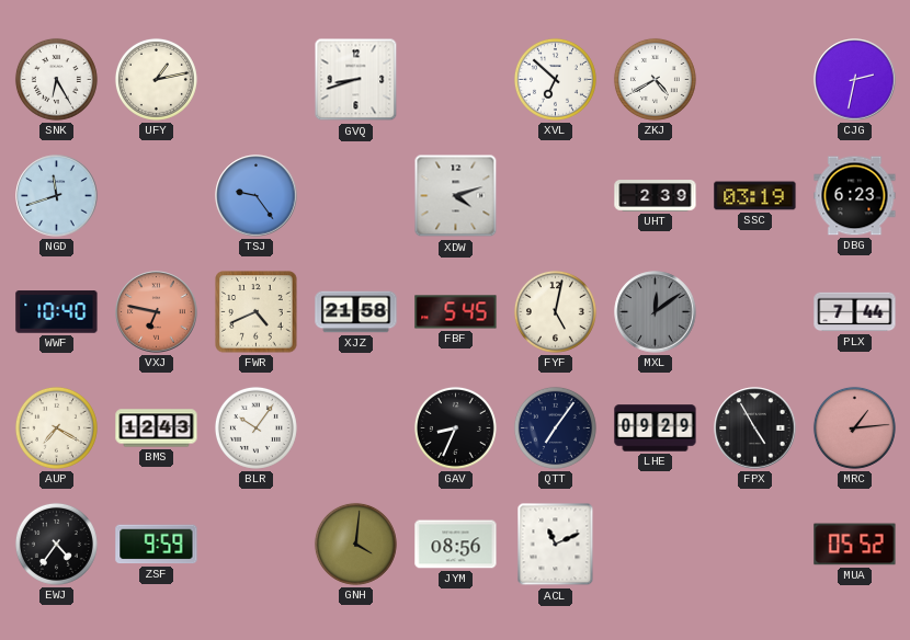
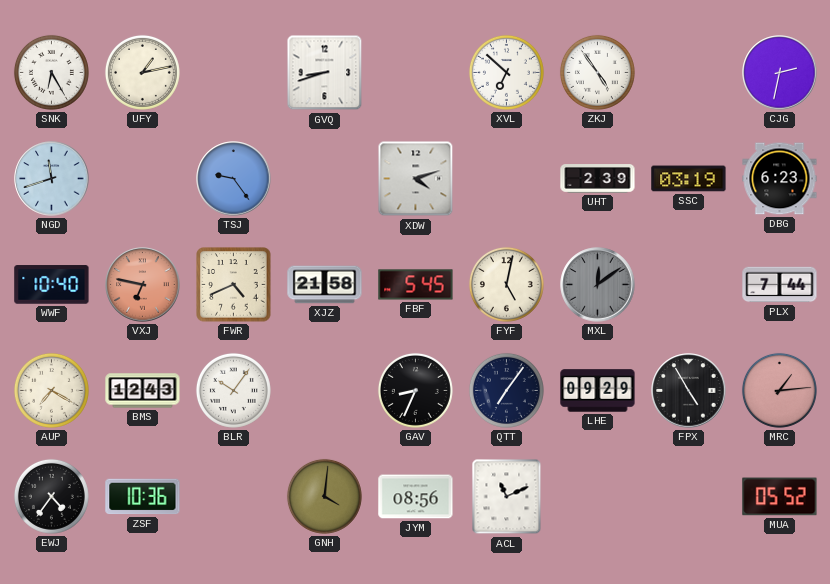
ZKJ: 4:40 -> 4:54 (597, 72)
ZSF: 9:59 -> 10:36 (143, 497)
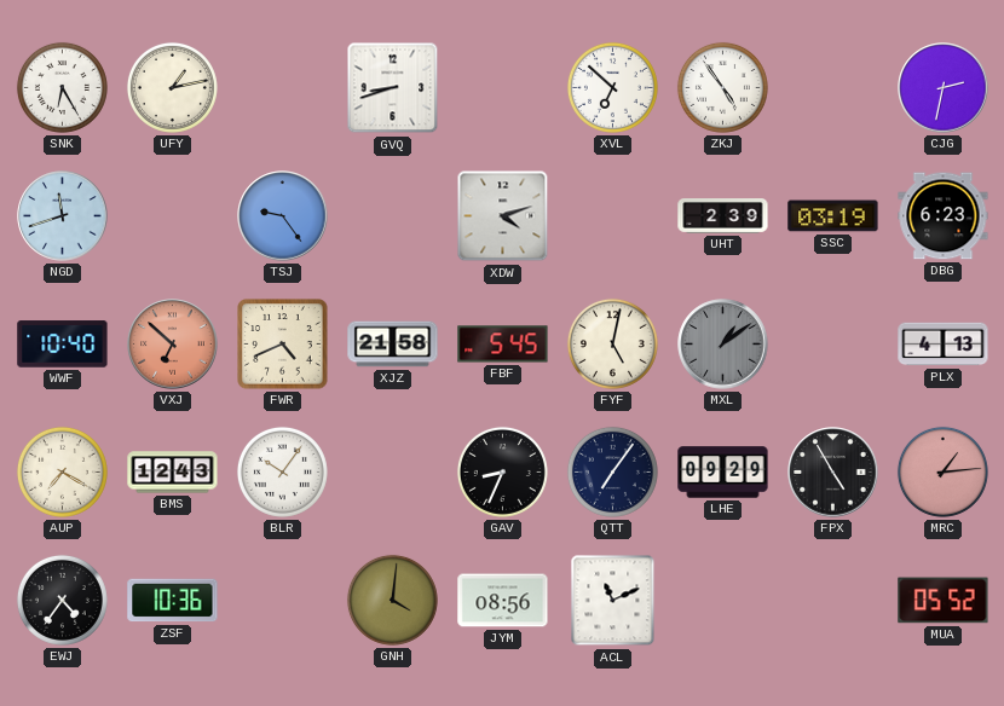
VXJ: 6:47 -> 6:52 (173, 345)
MXL: 12:09 -> 1:09 (723, 345)
PLX: 7:44 -> 4:13 (944, 345)
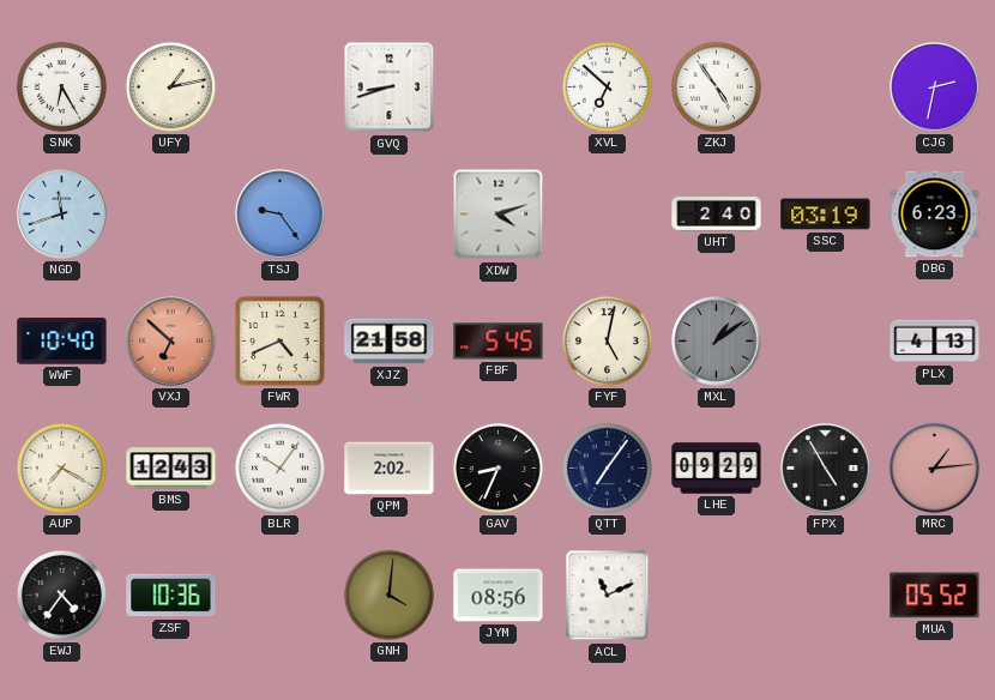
UHT: 2:39 -> 2:40 (717, 215)
QPM: none -> 2:02 (390, 469)
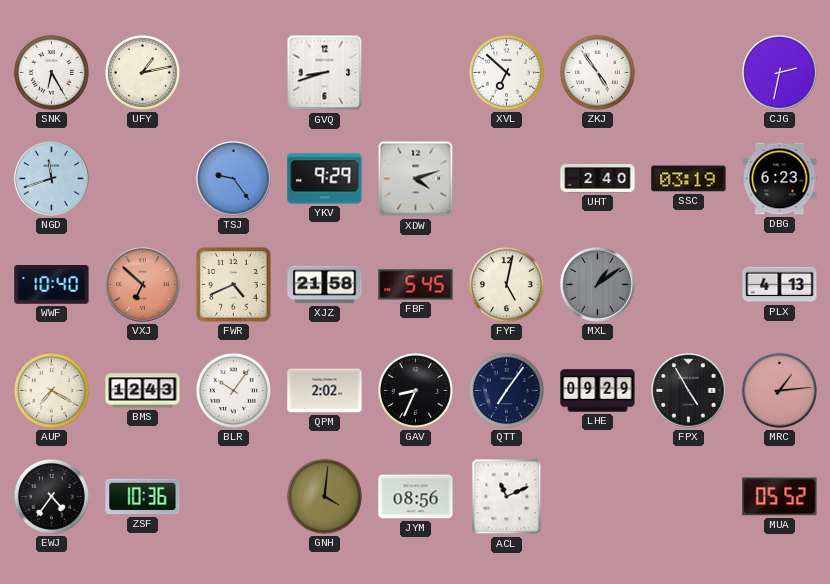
YKV: none -> 9:29 (325, 179)
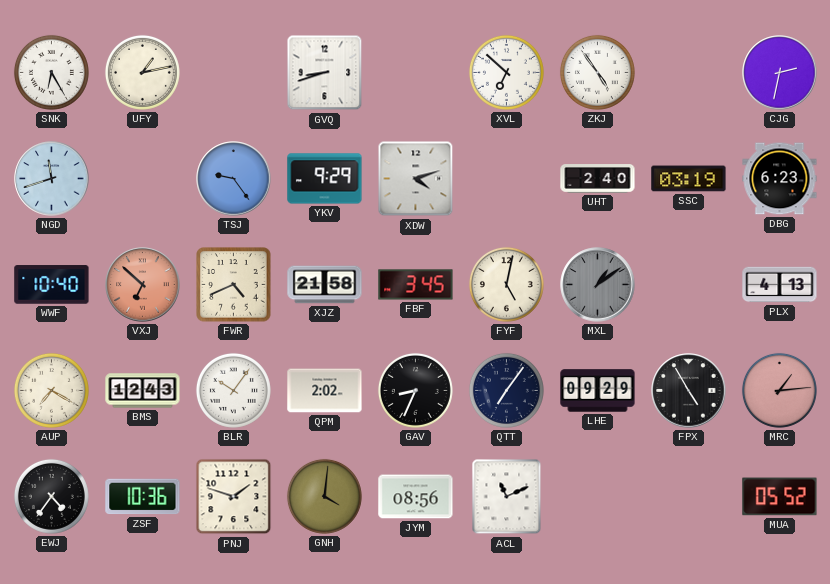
FBF: 5:45 -> 3:45 (416, 285)
PNJ: none -> 1:48 (234, 497)
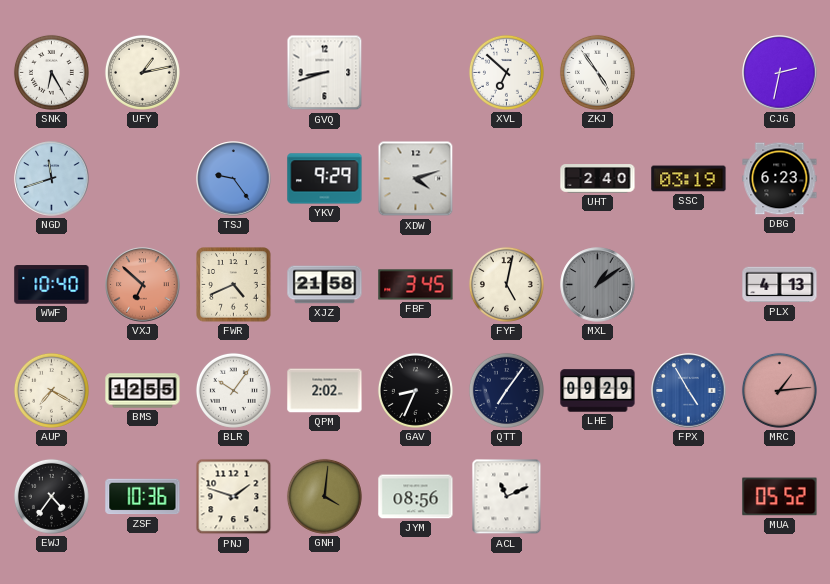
BMS: 12:43 -> 12:55 (143, 391)
FPX dial: black -> blue (689, 391)
